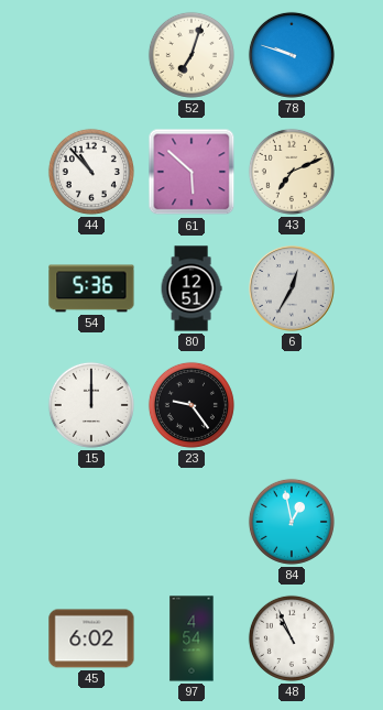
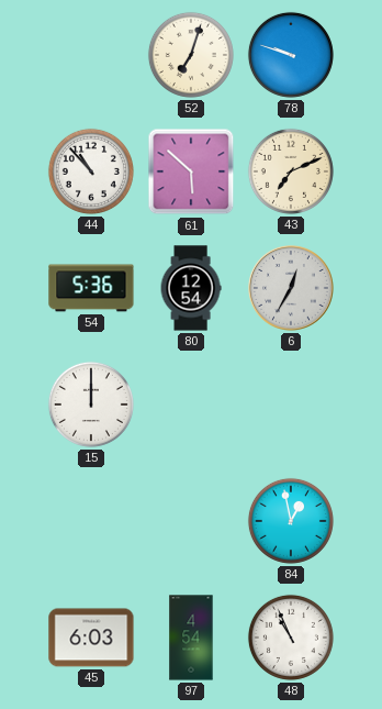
80: 12:51 -> 12:54 (191, 288)
23: 9:24 -> none (191, 405)
45: 6:02 -> 6:03 (91, 638)
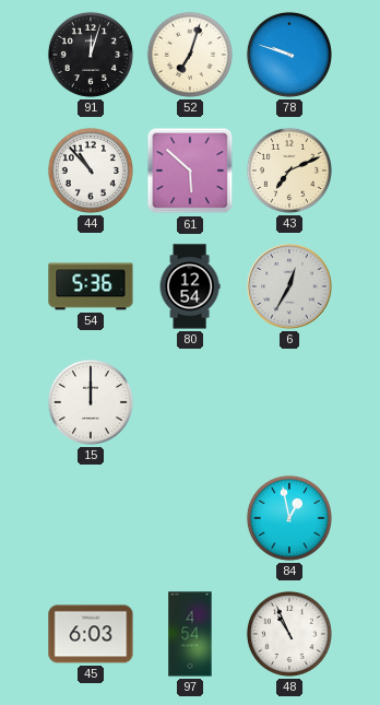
91: none -> 12:03 (91, 55)
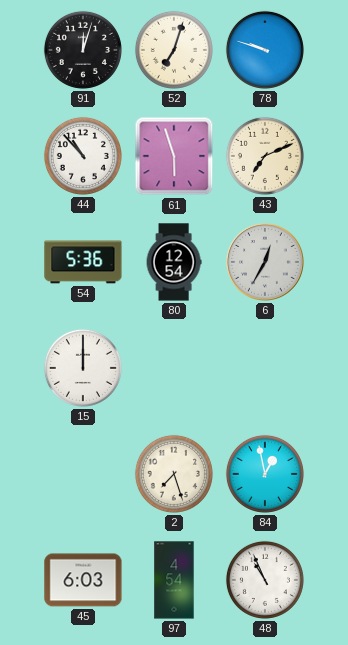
61: 5:52 -> 5:57 (174, 156)
2: none -> 7:27 (174, 474)
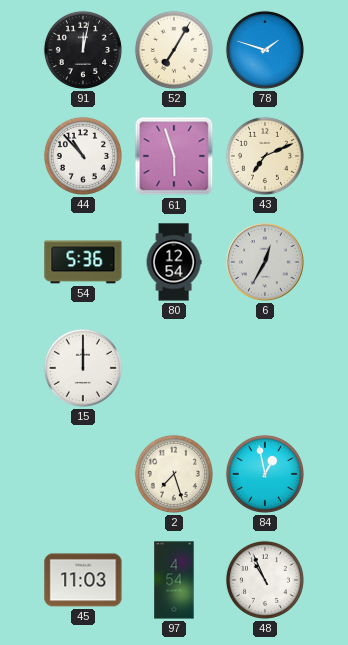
91: 12:03 -> 12:02 (83, 50)
52: 7:03 -> 7:05 (174, 50)
78: 9:48 -> 1:48 (265, 50)
45: 6:03 -> 11:03 (83, 580)
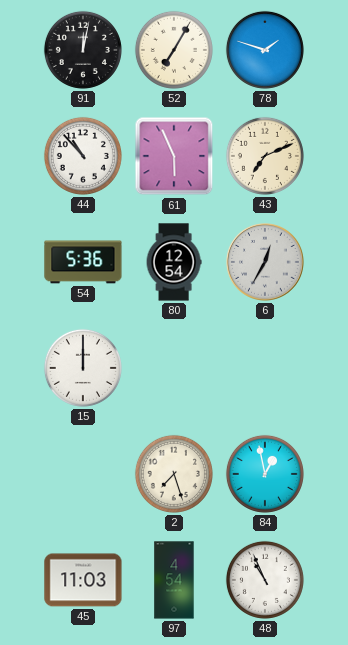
61: 5:57 -> 5:56 (174, 156)
